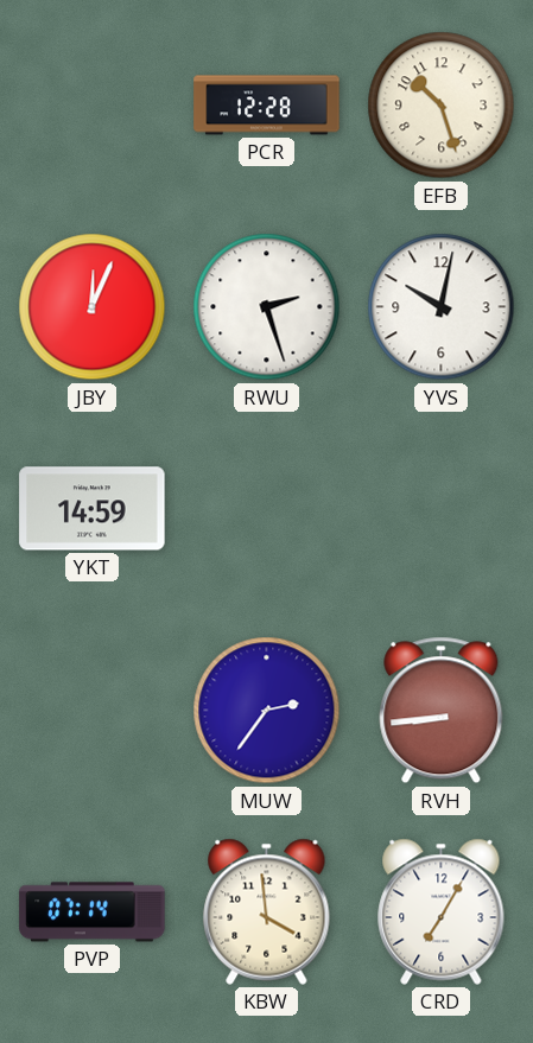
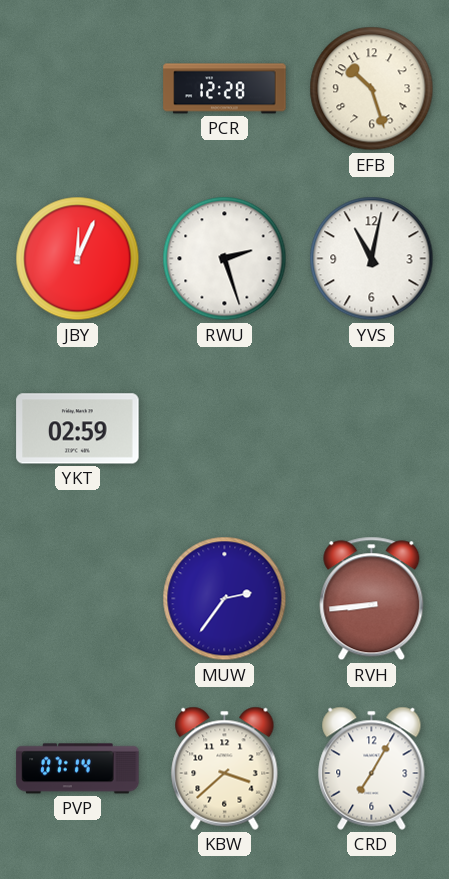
YVS: 10:02 -> 11:02 (372, 259)
YKT: 14:59 -> 02:59 (78, 429)
KBW: 3:59 -> 3:38 (225, 768)
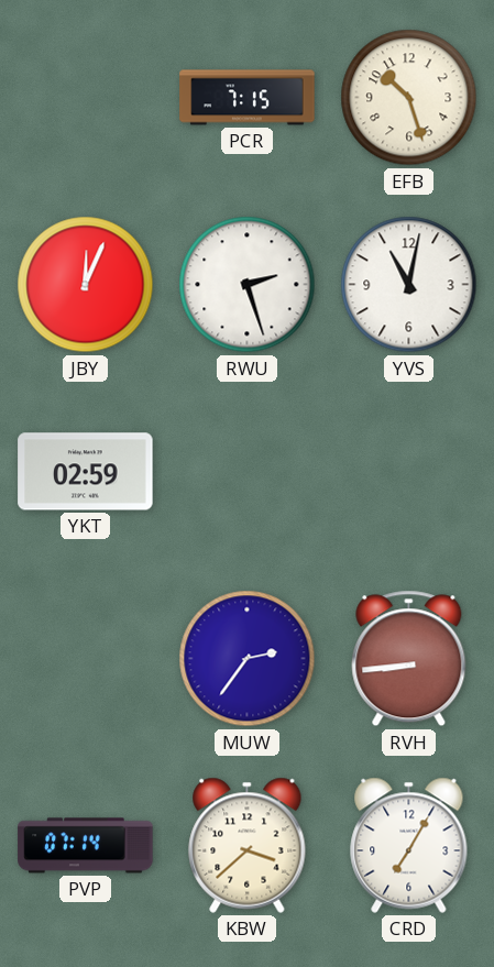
PCR: 12:28 -> 7:15 (248, 98)
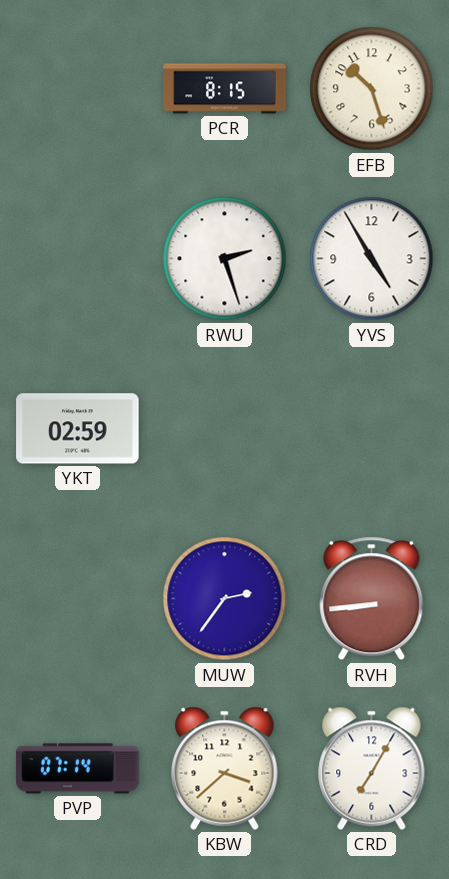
PCR: 7:15 -> 8:15 (225, 89)
JBY: 12:04 -> none (86, 285)
YVS: 11:02 -> 4:55 (372, 259)
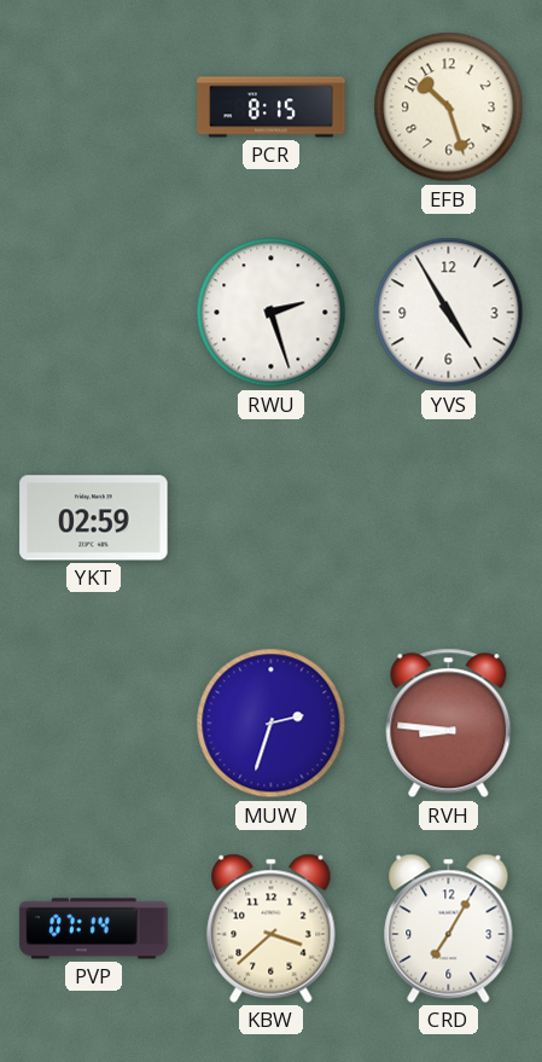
MUW: 2:36 -> 2:33 (272, 724)
RVH: 8:44 -> 8:46 (449, 724)
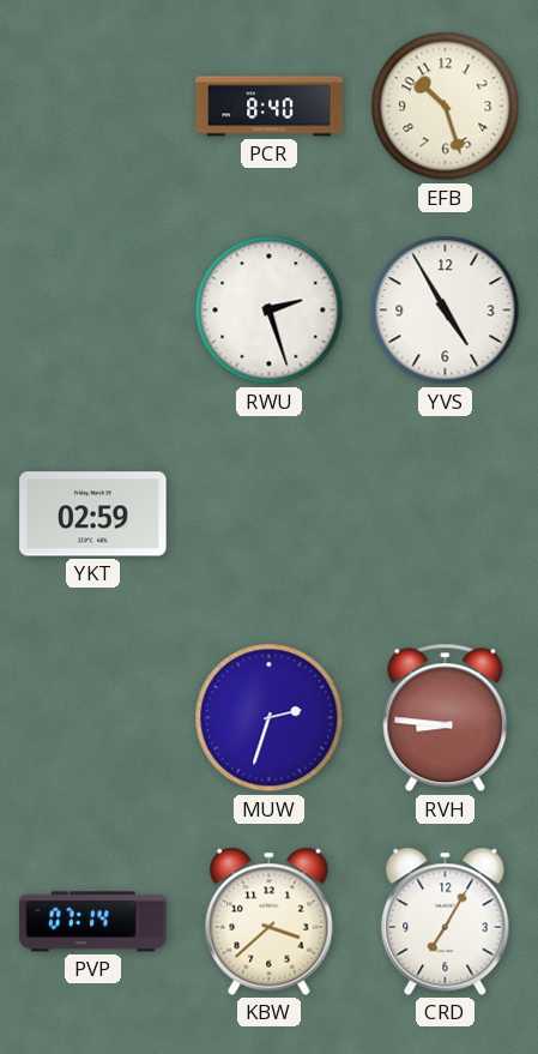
PCR: 8:15 -> 8:40 (270, 107)
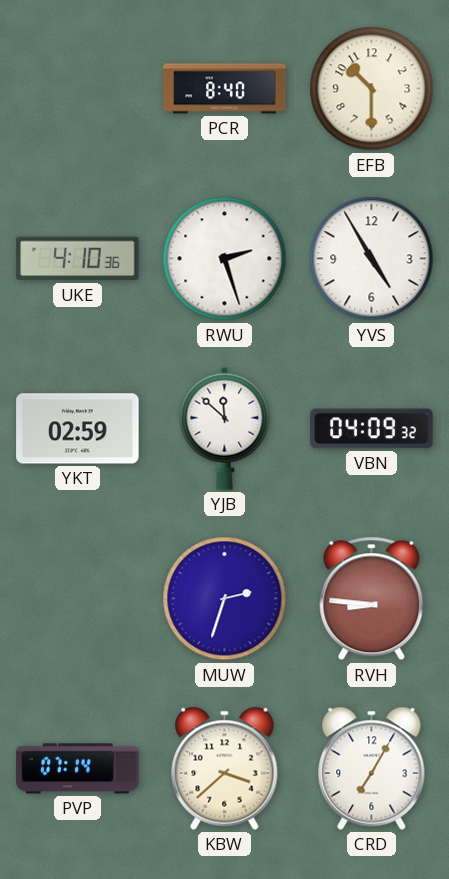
EFB: 10:27 -> 10:30 (372, 89)
UKE: none -> 4:10 (78, 259)
YJB: none -> 11:52 (225, 428)
VBN: none -> 04:09 (372, 429)
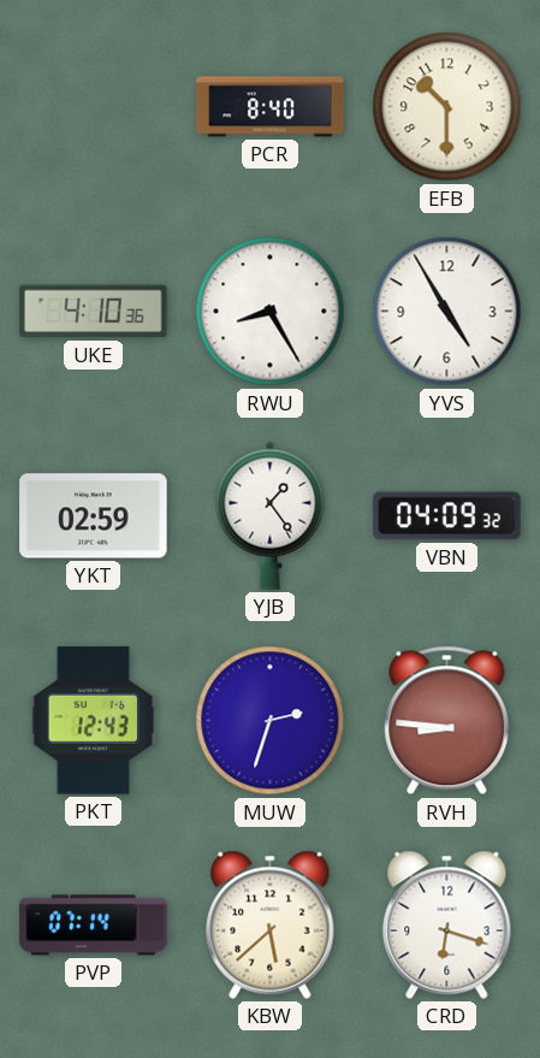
RWU: 2:27 -> 8:25 (271, 312)
YJB: 11:52 -> 1:24 (271, 515)
PKT: none -> 12:43 (93, 721)
KBW: 3:38 -> 5:38 (271, 924)
CRD: 7:05 -> 6:18 (447, 924)
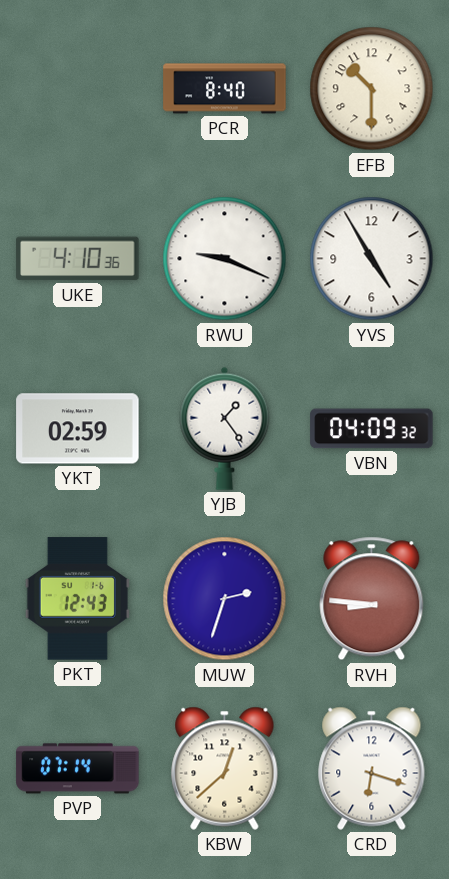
RWU: 8:25 -> 9:19 (225, 259)
KBW: 5:38 -> 12:38 (225, 768)
